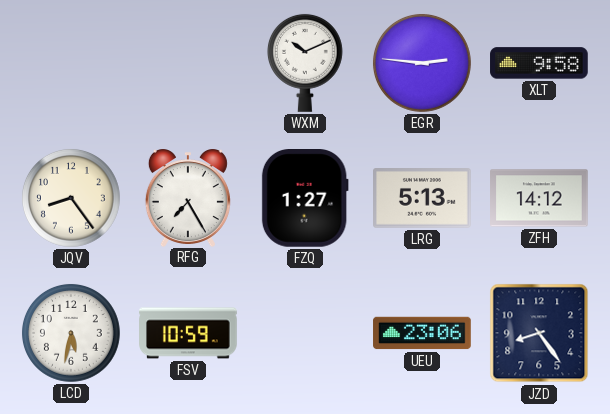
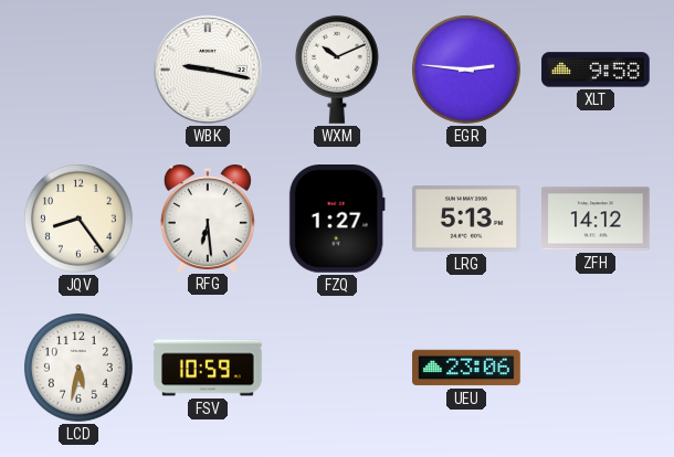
WBK: none -> 9:17 (208, 70)
RFG: 7:25 -> 6:29 (208, 219)
JZD: 8:24 -> none (539, 333)
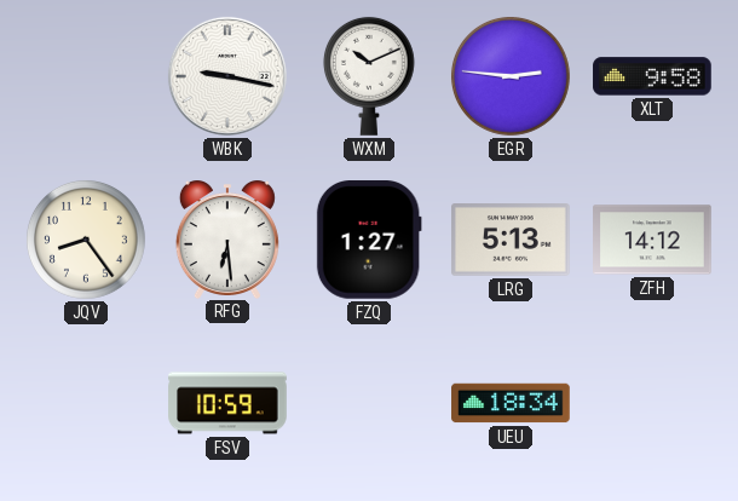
LCD: 5:32 -> none (78, 368)
UEU: 23:06 -> 18:34 (511, 403)
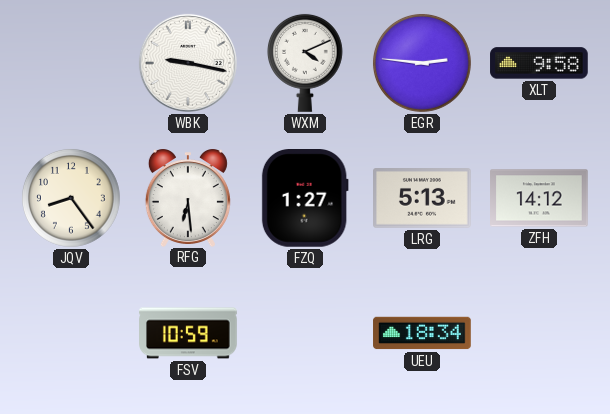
WXM: 10:11 -> 4:11 (305, 63)
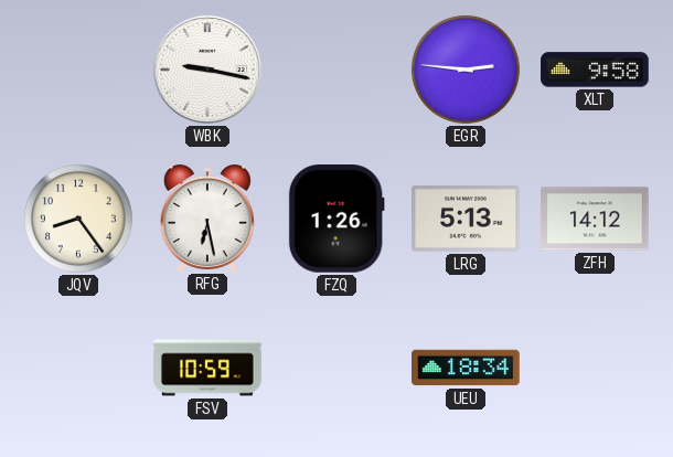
WXM: 4:11 -> none (305, 63)
RFG: 6:29 -> 6:28 (207, 219)
FZQ: 1:27 -> 1:26 (336, 220)
